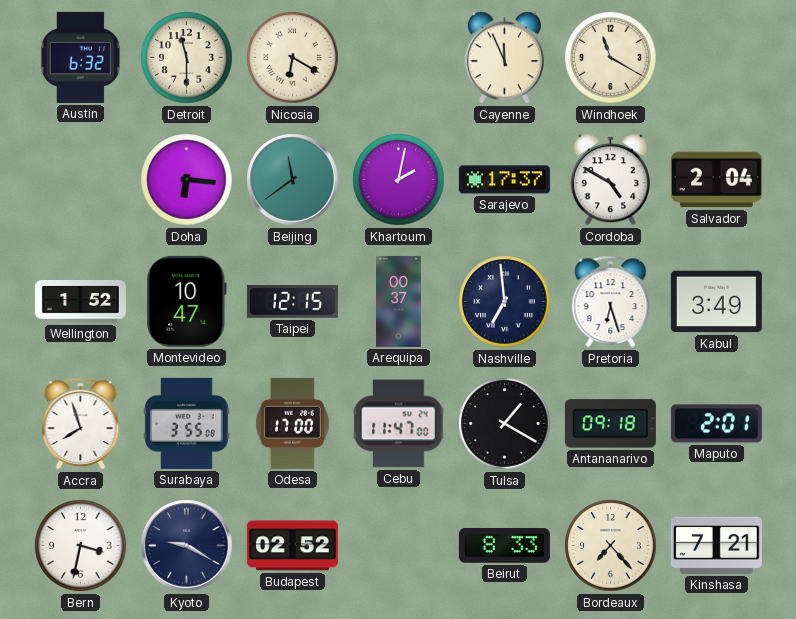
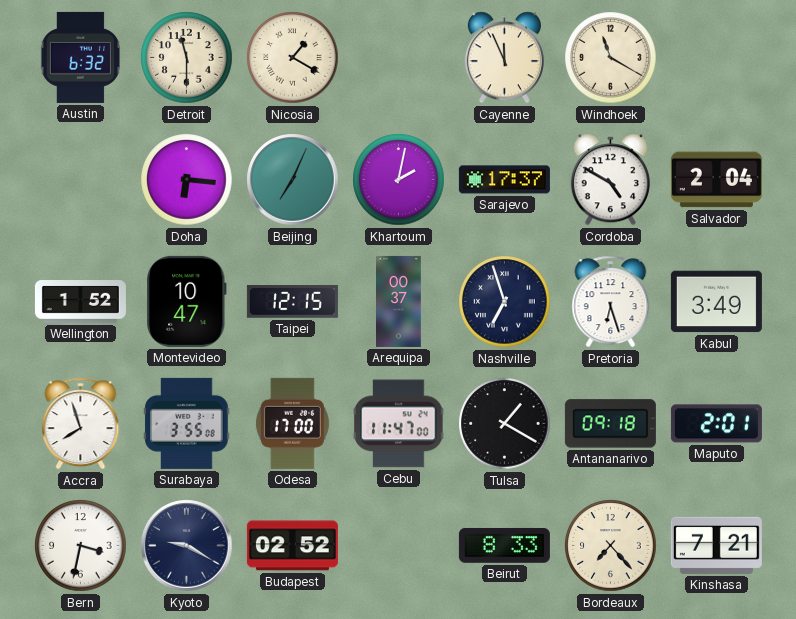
Nicosia: 6:20 -> 1:20 (293, 58)
Beijing: 11:39 -> 7:04 (293, 180)
Nashville: 6:59 -> 6:57 (505, 302)
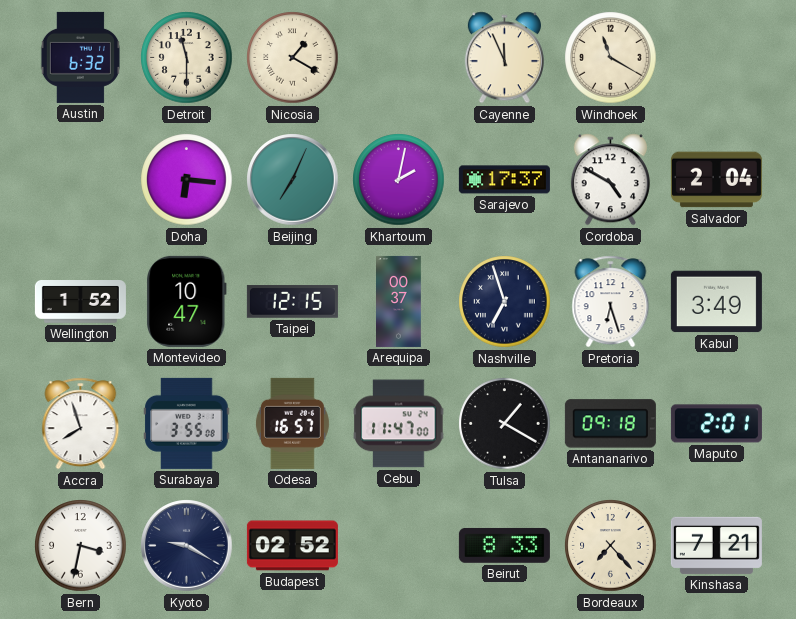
Odesa: 17:00 -> 16:57 (292, 423)
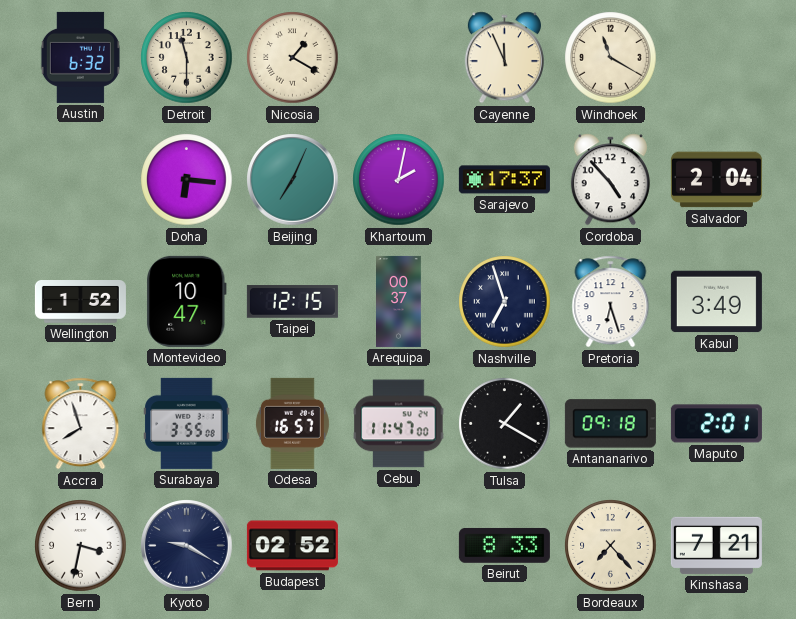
Cordoba: 4:50 -> 4:53 (610, 180)
